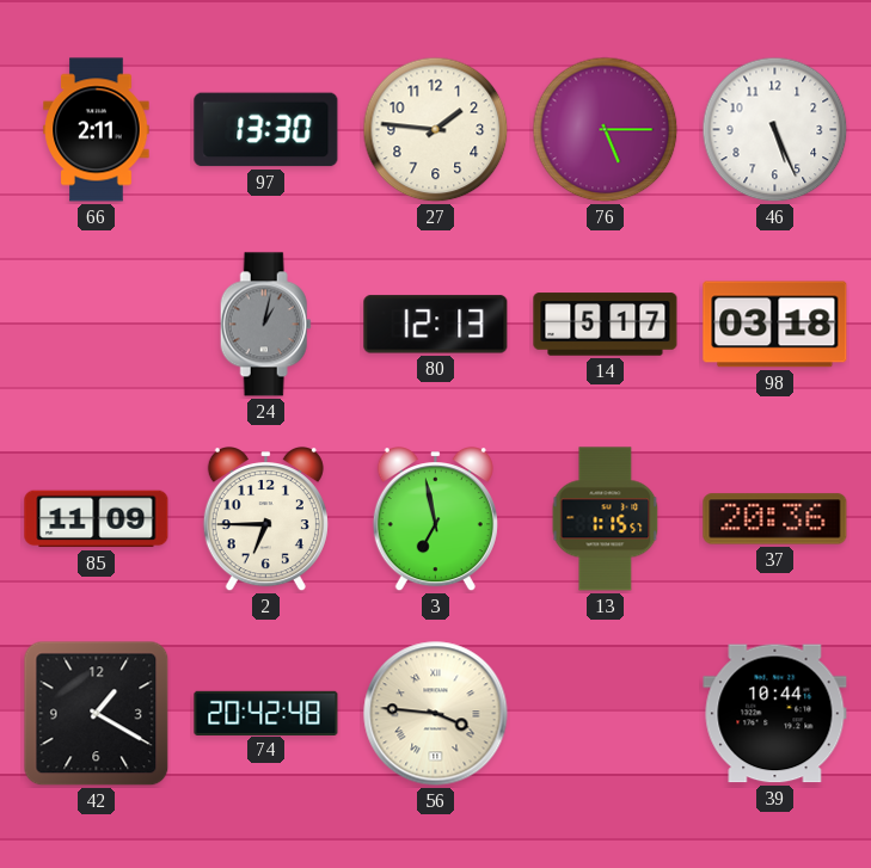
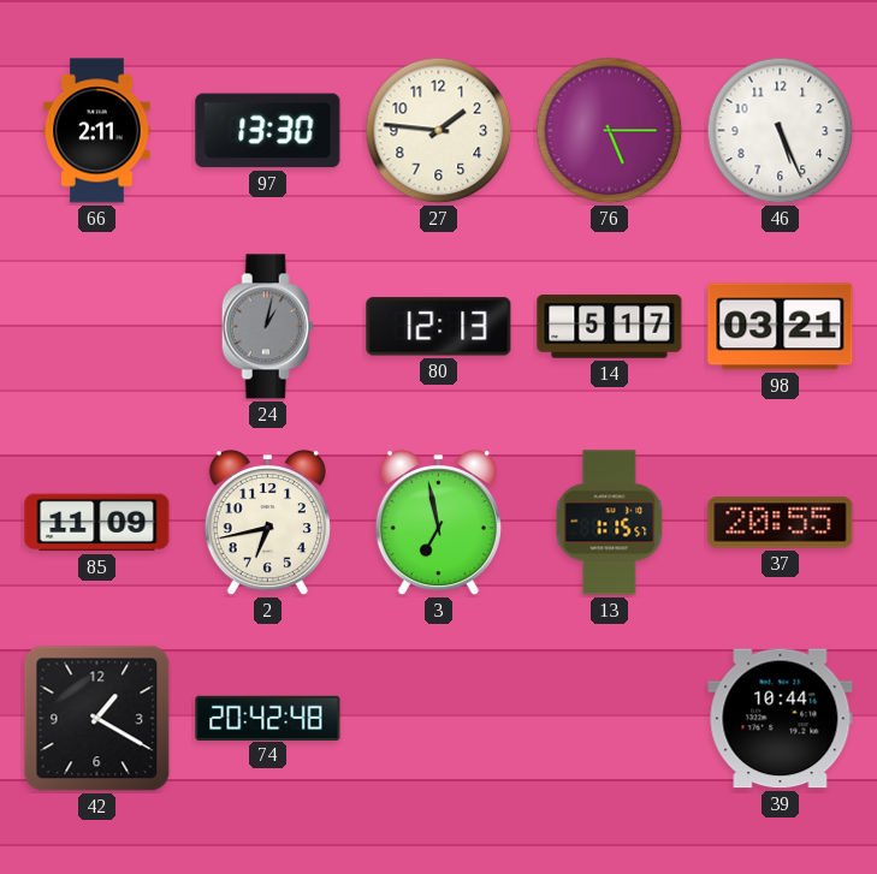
98: 03:18 -> 03:21 (781, 327)
2: 6:45 -> 6:43 (267, 524)
37: 20:36 -> 20:55 (781, 523)
56: 3:46 -> none (436, 714)
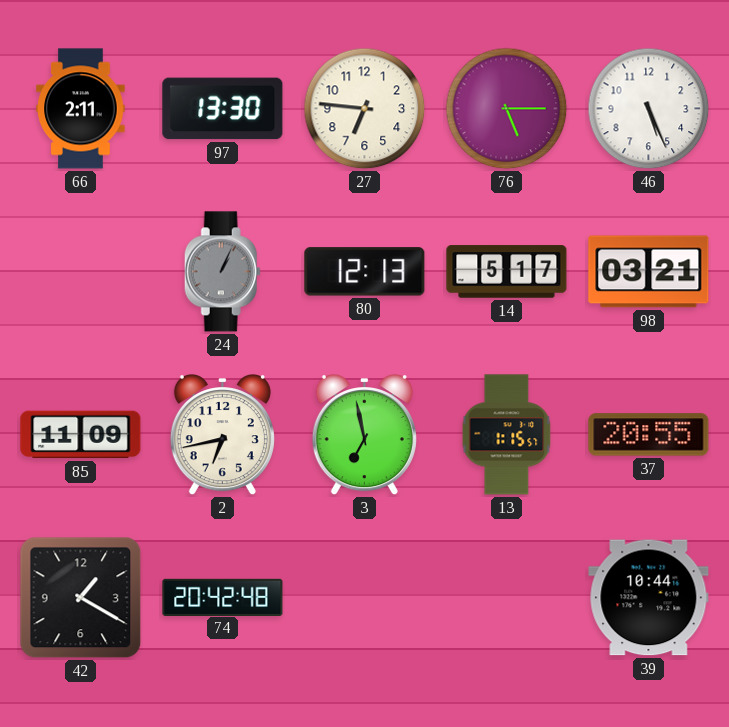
27: 1:46 -> 6:46 (365, 109)
24: 1:02 -> 1:04 (222, 272)
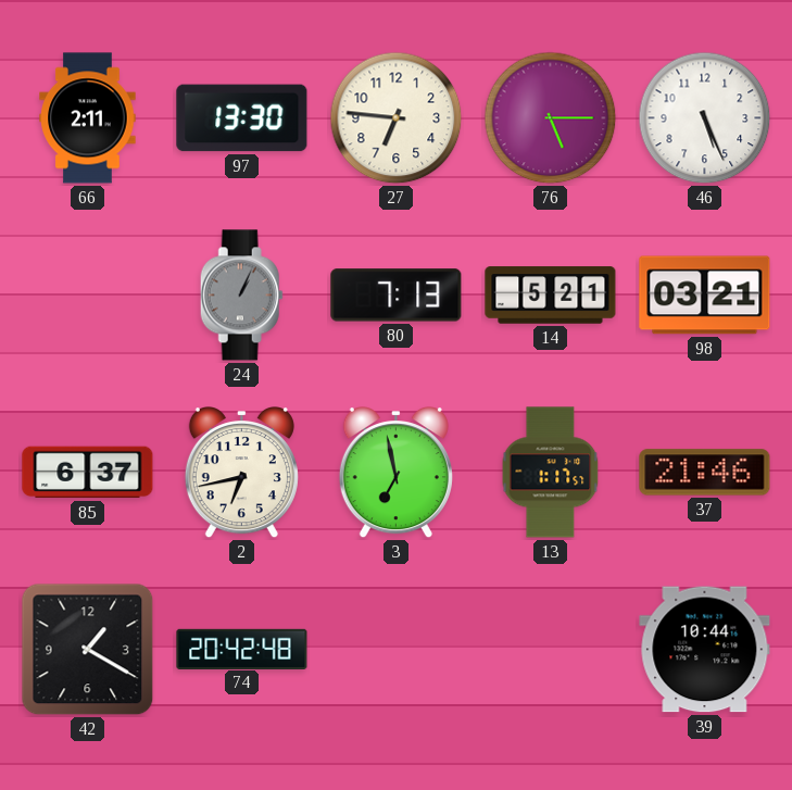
80: 12:13 -> 7:13 (397, 296)
14: 5:17 -> 5:21 (551, 296)
85: 11:09 -> 6:37 (88, 473)
13: 1:15 -> 1:17 (551, 473)
37: 20:55 -> 21:46 (705, 473)
